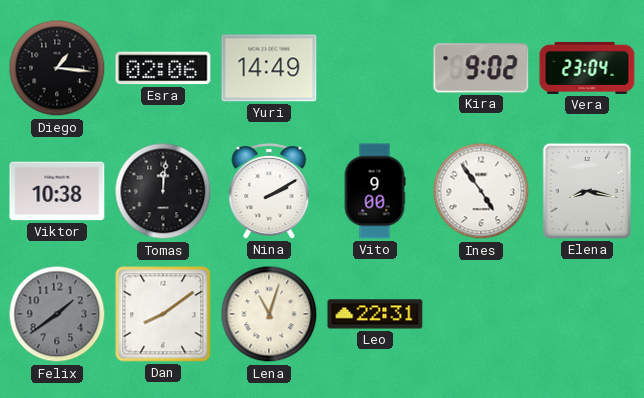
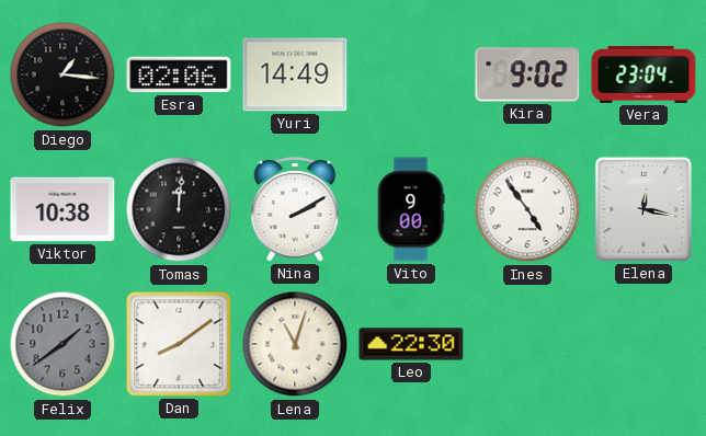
Elena: 8:17 -> 12:17 (644, 209)
Leo: 22:31 -> 22:30 (411, 344)
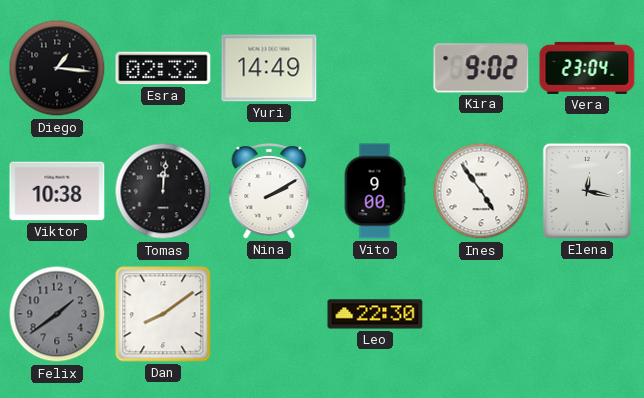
Esra: 02:06 -> 02:32 (163, 68)
Lena: 11:03 -> none (295, 344)
